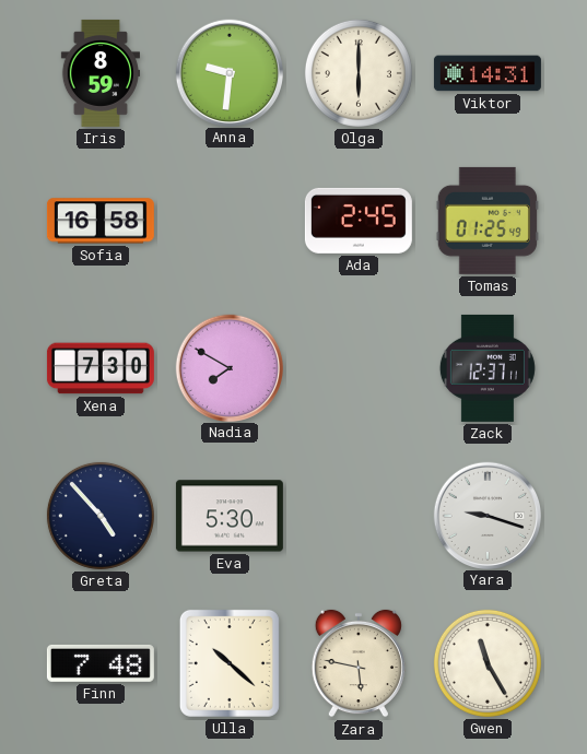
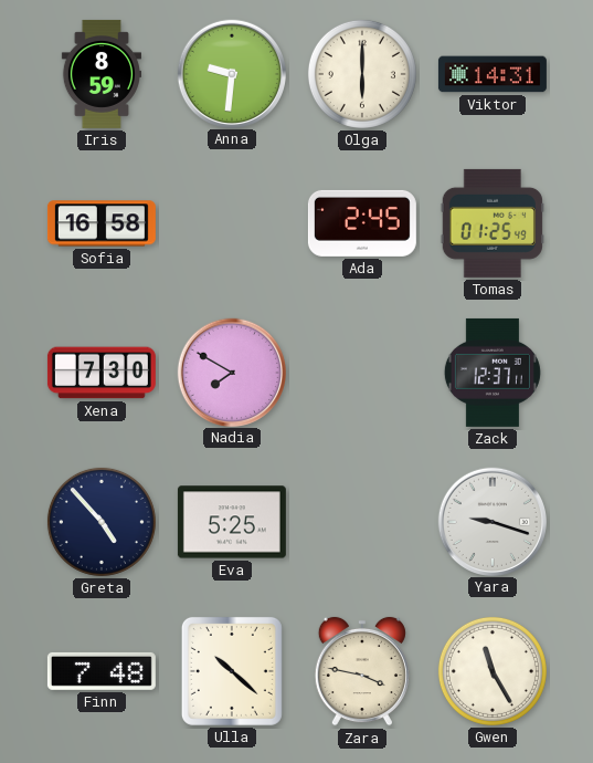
Eva: 5:30 -> 5:25 (232, 522)
Zara: 5:47 -> 3:47 (362, 671)
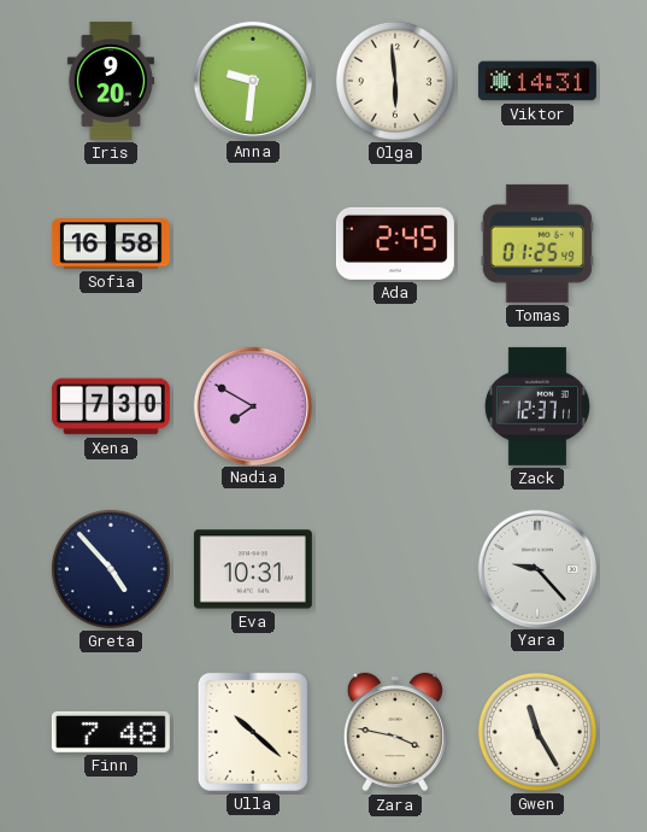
Iris: 8:59 -> 9:20 (110, 81)
Olga: 6:00 -> 5:59 (395, 81)
Eva: 5:25 -> 10:31 (253, 569)
Yara: 9:18 -> 9:23 (536, 568)
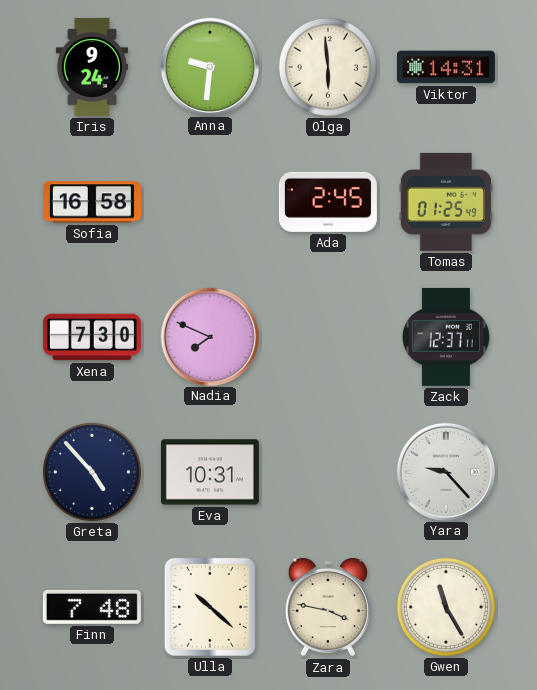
Iris: 9:20 -> 9:24 (91, 67)
Nadia: 7:50 -> 7:49 (209, 336)
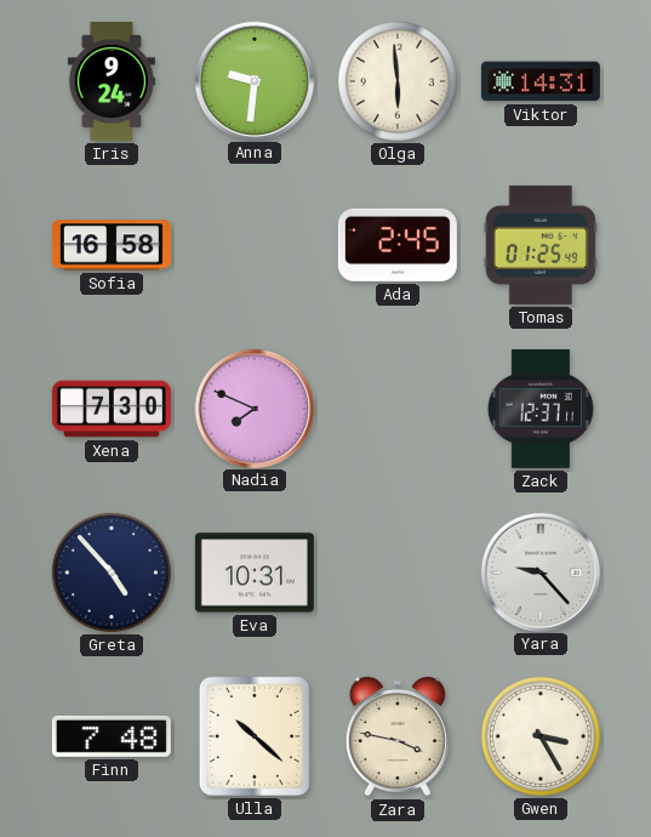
Gwen: 11:25 -> 3:25 (541, 736)
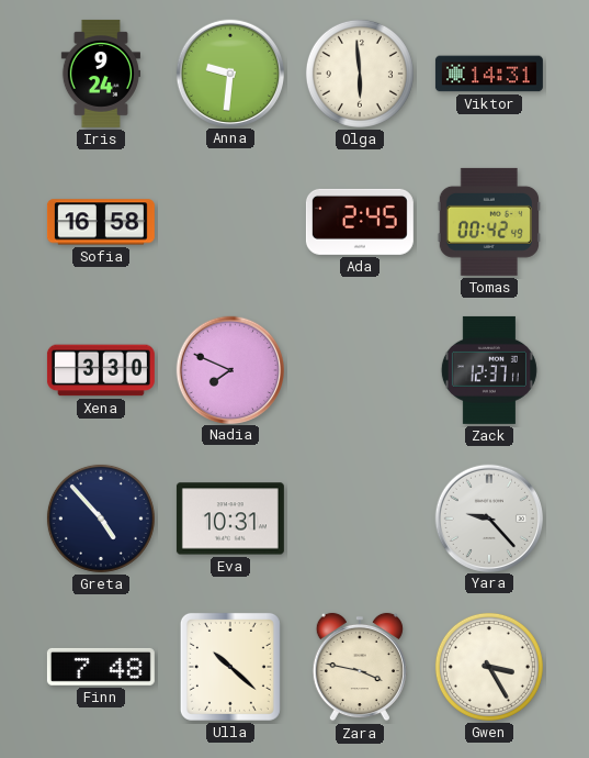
Tomas: 01:25 -> 00:42 (489, 222)
Xena: 7:30 -> 3:30 (101, 370)
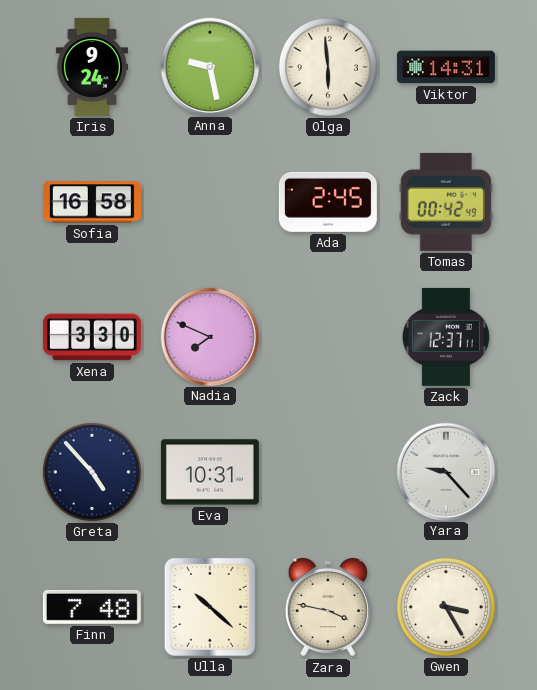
Anna: 9:31 -> 9:28 (209, 66)
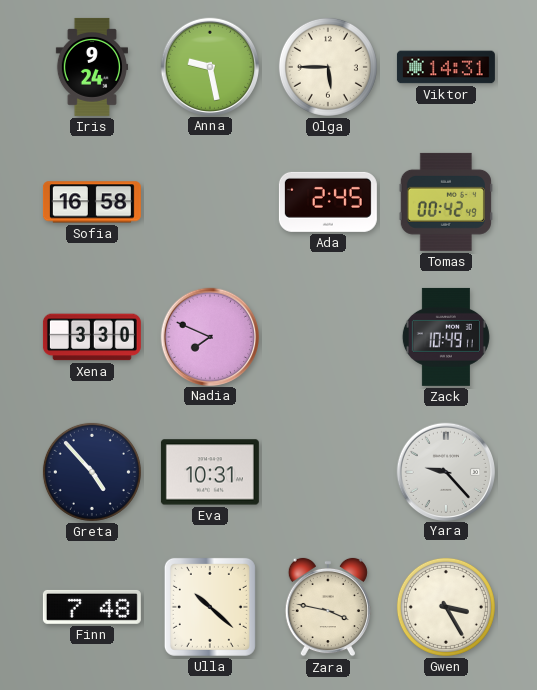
Olga: 5:59 -> 5:45 (328, 67)
Zack: 12:37 -> 10:49 (446, 337)
